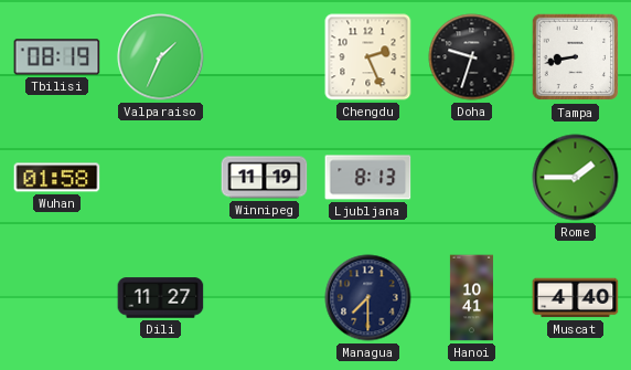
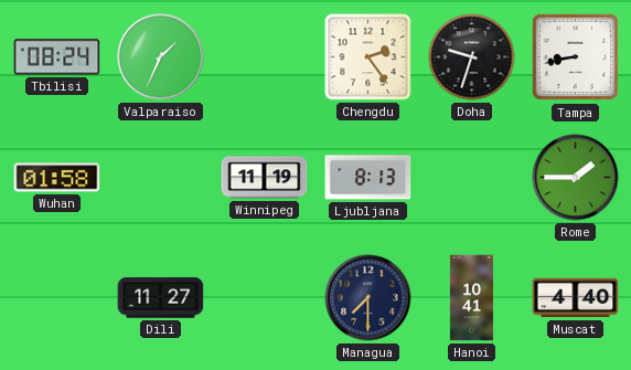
Tbilisi: 08:19 -> 08:24 (57, 57)
Chengdu: 2:26 -> 2:24 (368, 57)
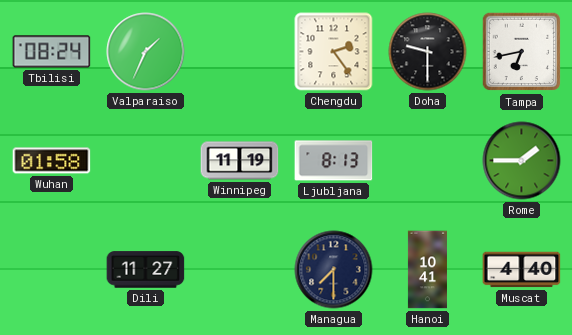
Doha: 9:33 -> 9:30 (428, 52)
Tampa: 8:43 -> 6:43 (522, 52)
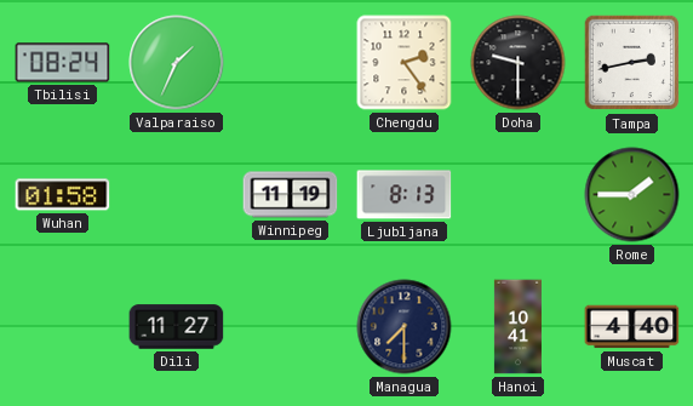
Tampa: 6:43 -> 2:43 (632, 63)
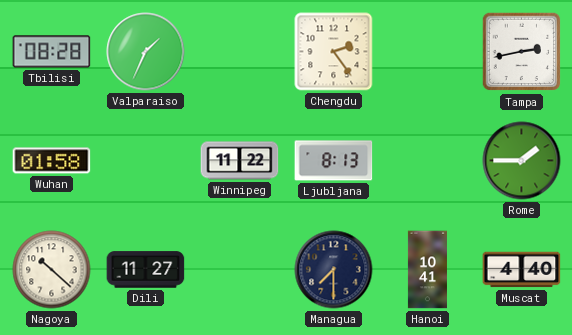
Tbilisi: 08:24 -> 08:28 (52, 52)
Doha: 9:30 -> none (519, 63)
Winnipeg: 11:19 -> 11:22 (240, 161)
Nagoya: none -> 10:22 (52, 270)
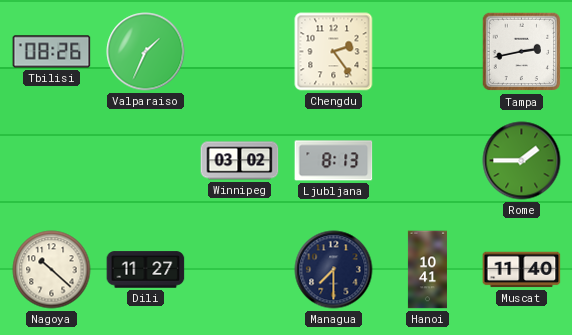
Tbilisi: 08:28 -> 08:26 (52, 52)
Wuhan: 01:58 -> none (52, 161)
Winnipeg: 11:22 -> 03:02 (240, 161)
Muscat: 4:40 -> 11:40 (522, 270)
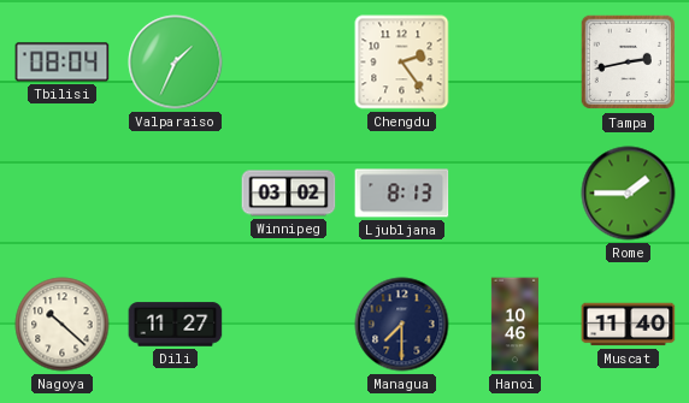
Tbilisi: 08:26 -> 08:04 (63, 63)
Hanoi: 10:41 -> 10:46 (514, 325)
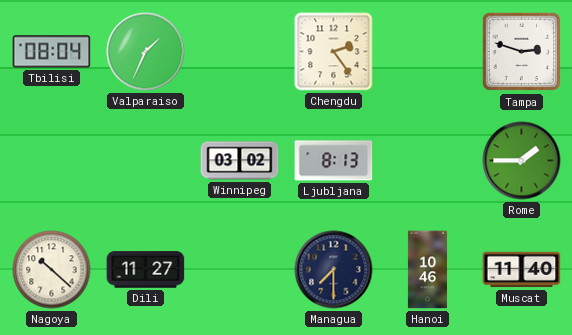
Tampa: 2:43 -> 2:48 (522, 52)
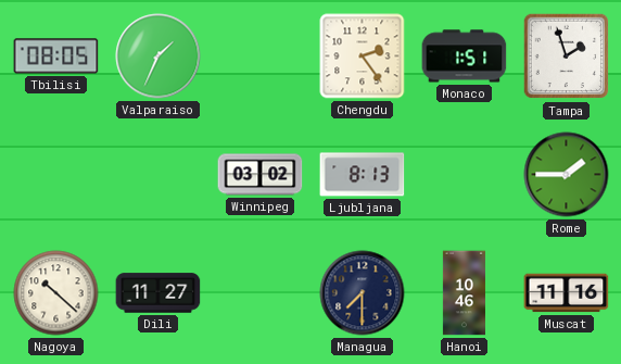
Tbilisi: 08:04 -> 08:05 (56, 57)
Monaco: none -> 1:51 (465, 57)
Tampa: 2:48 -> 1:57 (567, 57)
Muscat: 11:40 -> 11:16 (567, 293)
